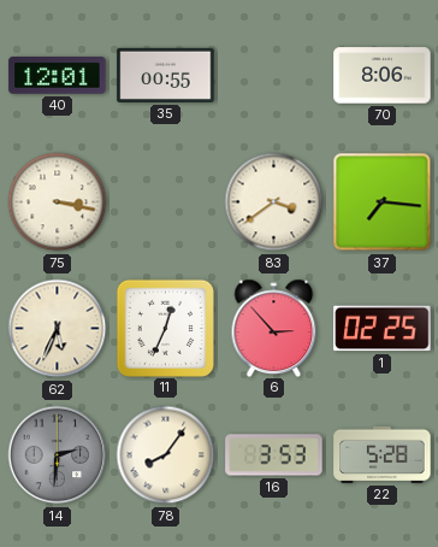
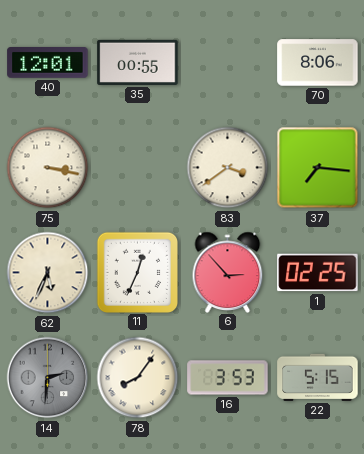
22: 5:28 -> 5:15 (318, 377)
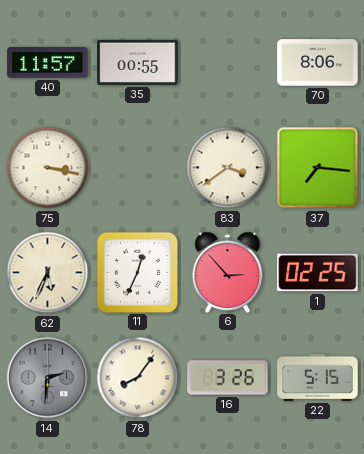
40: 12:01 -> 11:57 (48, 63)
16: 3:53 -> 3:26 (228, 378)
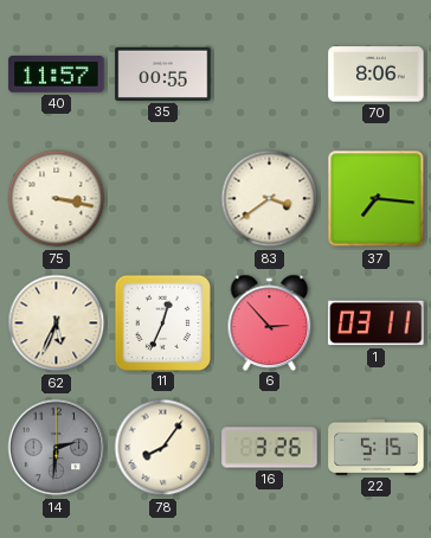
1: 02:25 -> 03:11 (377, 324)
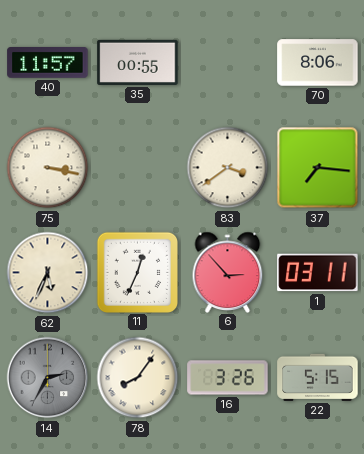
14: 2:31 -> 2:35 (48, 378)
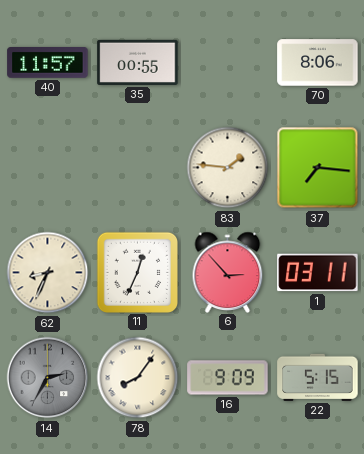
75: 3:17 -> none (48, 168)
83: 3:39 -> 1:46 (228, 168)
62: 5:34 -> 8:34 (48, 273)
16: 3:26 -> 9:09 (228, 378)
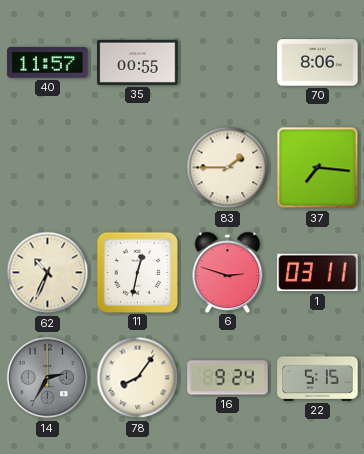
83: 1:46 -> 1:45 (228, 168)
62: 8:34 -> 10:34 (48, 273)
11: 12:34 -> 12:32 (137, 272)
6: 2:53 -> 2:48 (228, 272)
16: 9:09 -> 9:24 (228, 378)
